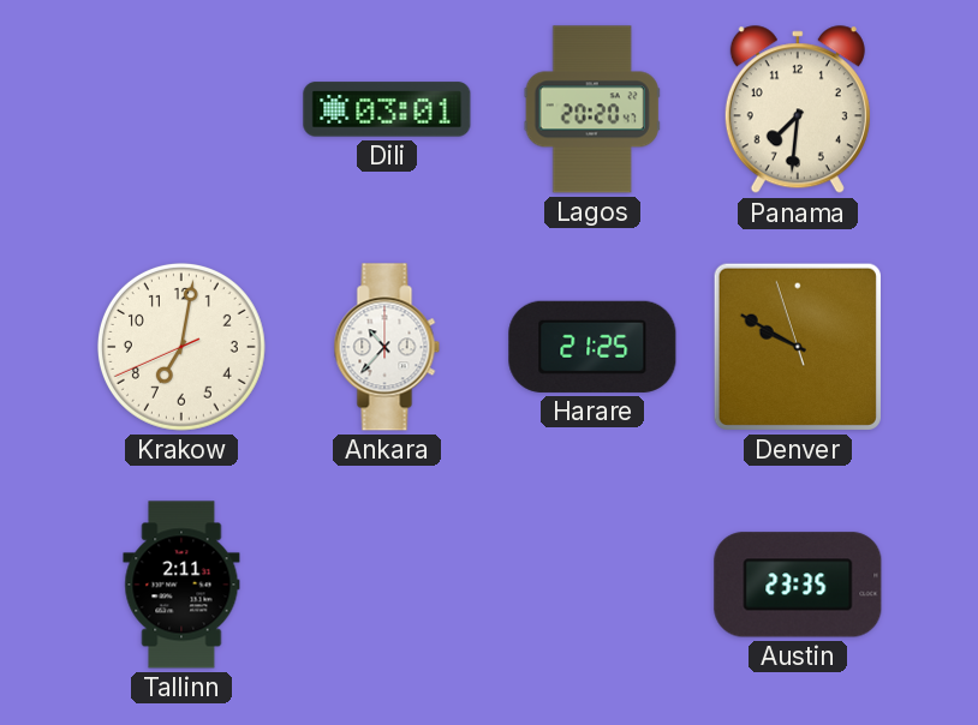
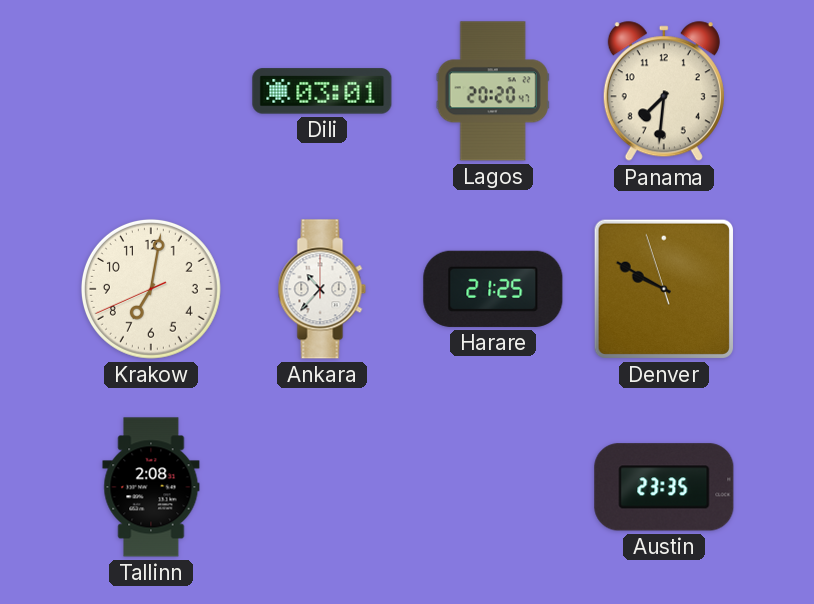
Tallinn: 2:11 -> 2:08 (151, 487)
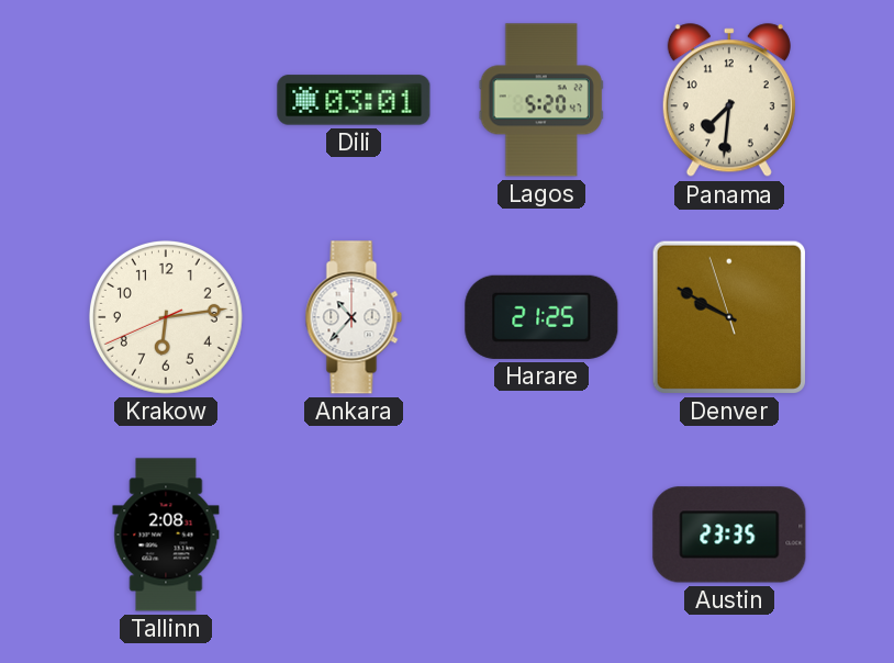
Lagos: 20:20 -> 5:20 (541, 100)
Krakow: 7:01 -> 6:13 (166, 317)
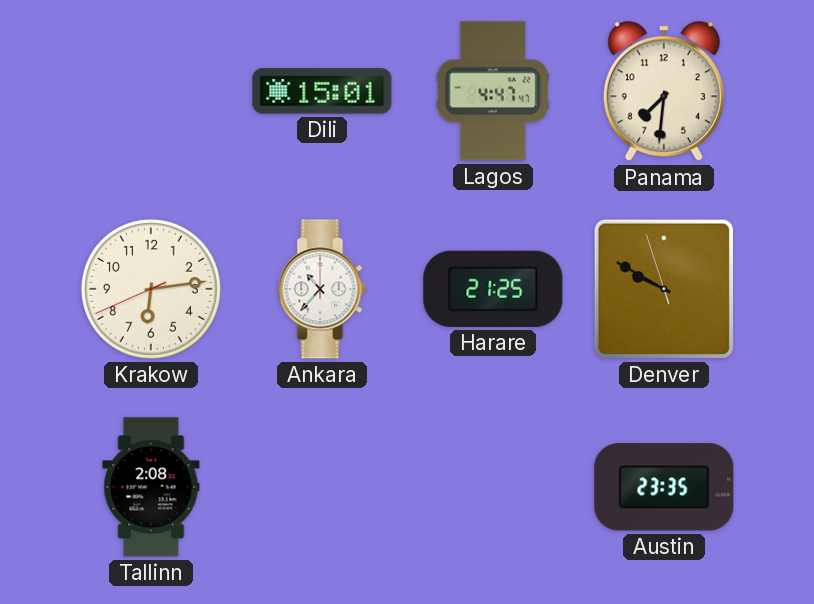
Dili: 03:01 -> 15:01 (322, 91)
Lagos: 5:20 -> 4:47 (493, 91)
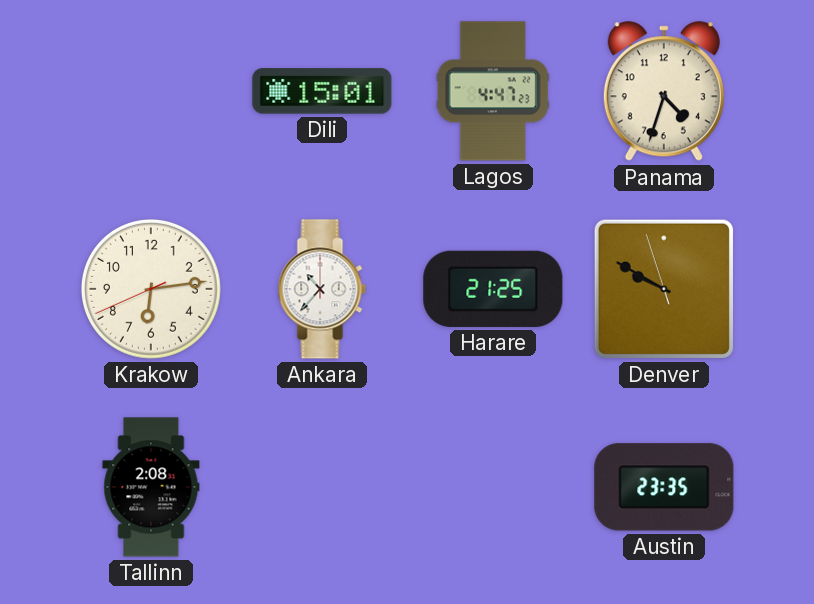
Lagos: 4:47:47 -> 4:47:23 (493, 91)
Panama: 7:31 -> 4:33 (664, 92)
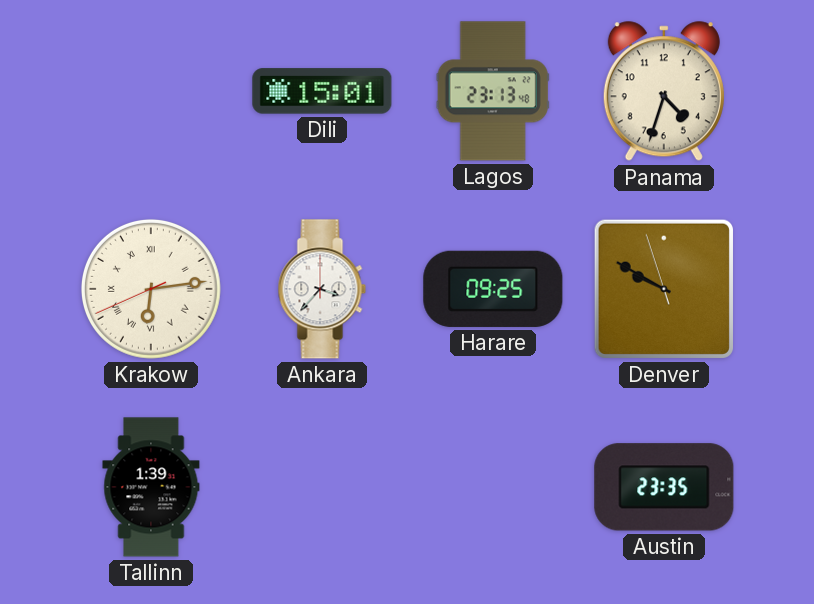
Lagos: 4:47 -> 23:13 (493, 91)
Krakow numerals: Arabic -> Roman (151, 289)
Ankara: 10:37 -> 3:37 (322, 289)
Harare: 21:25 -> 09:25 (493, 289)
Tallinn: 2:08 -> 1:39 (151, 487)
